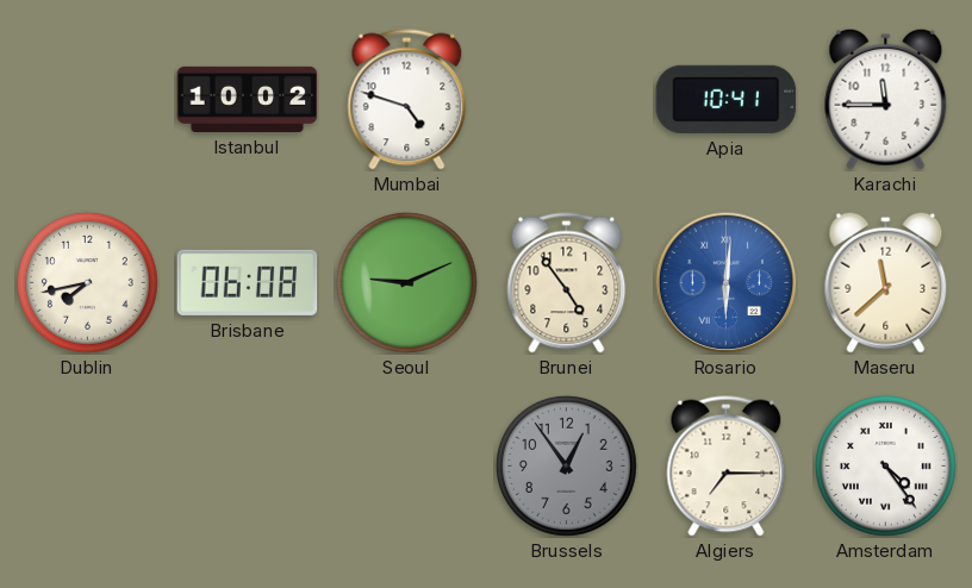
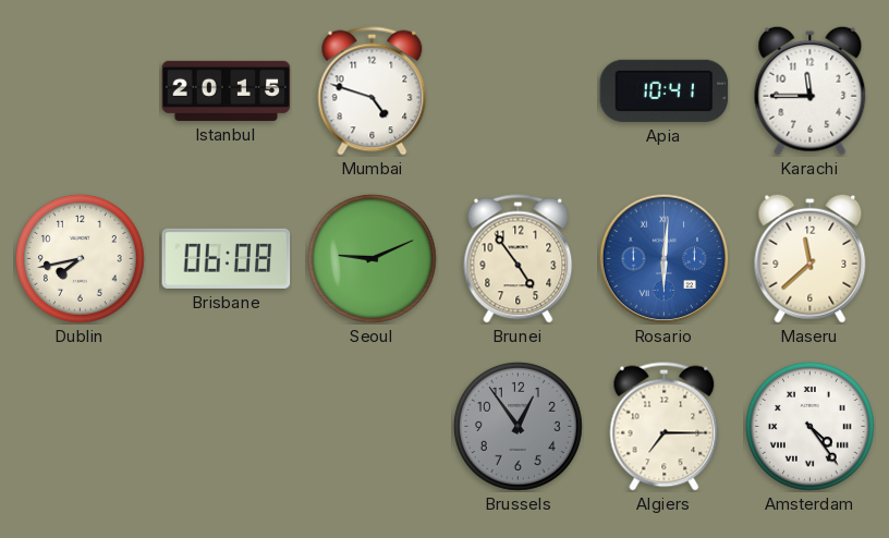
Istanbul: 10:02 -> 20:15 (227, 90)
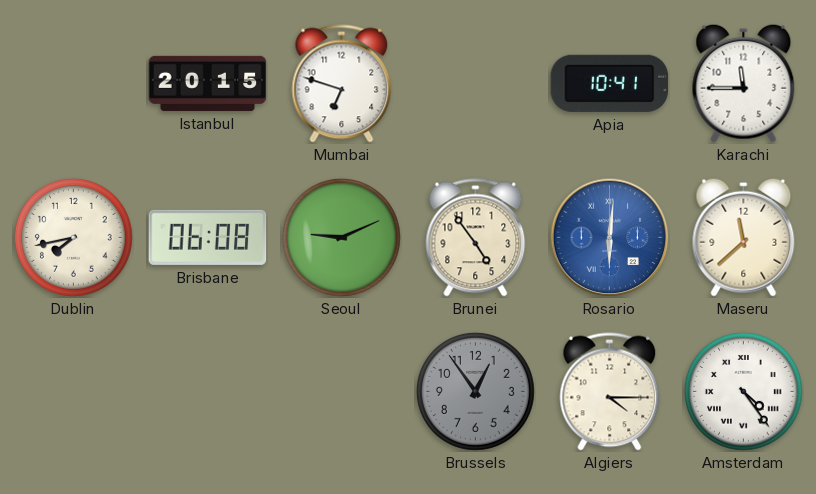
Mumbai: 4:48 -> 6:48 (342, 84)
Algiers: 7:15 -> 4:15 (610, 392)
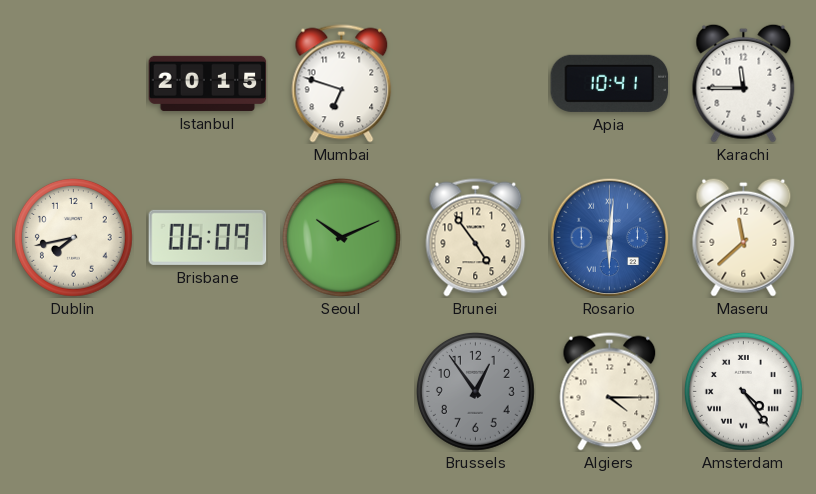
Brisbane: 06:08 -> 06:09 (208, 237)
Seoul: 9:11 -> 10:11 (342, 238)
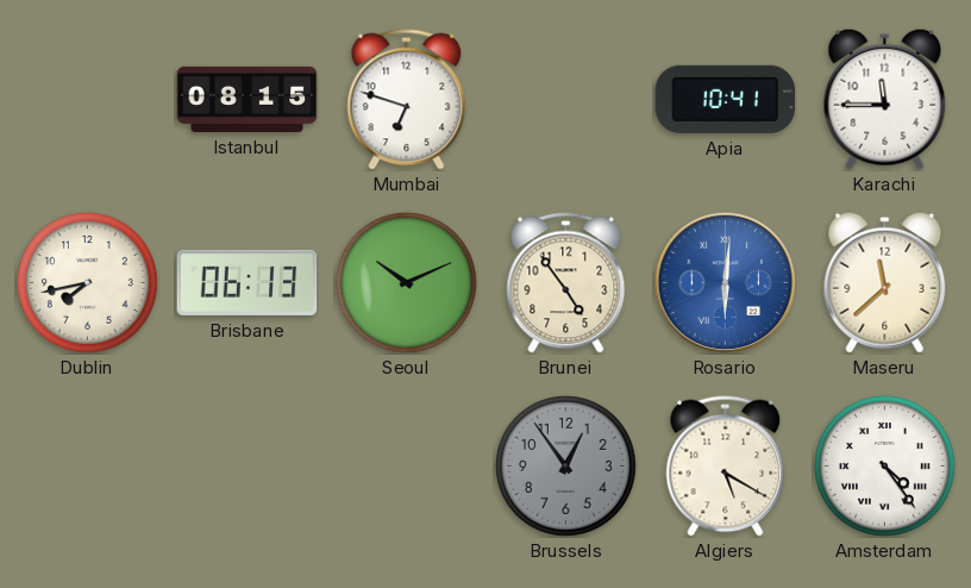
Istanbul: 20:15 -> 08:15 (248, 99)
Brisbane: 06:09 -> 06:13 (248, 282)
Algiers: 4:15 -> 5:20 (726, 467)
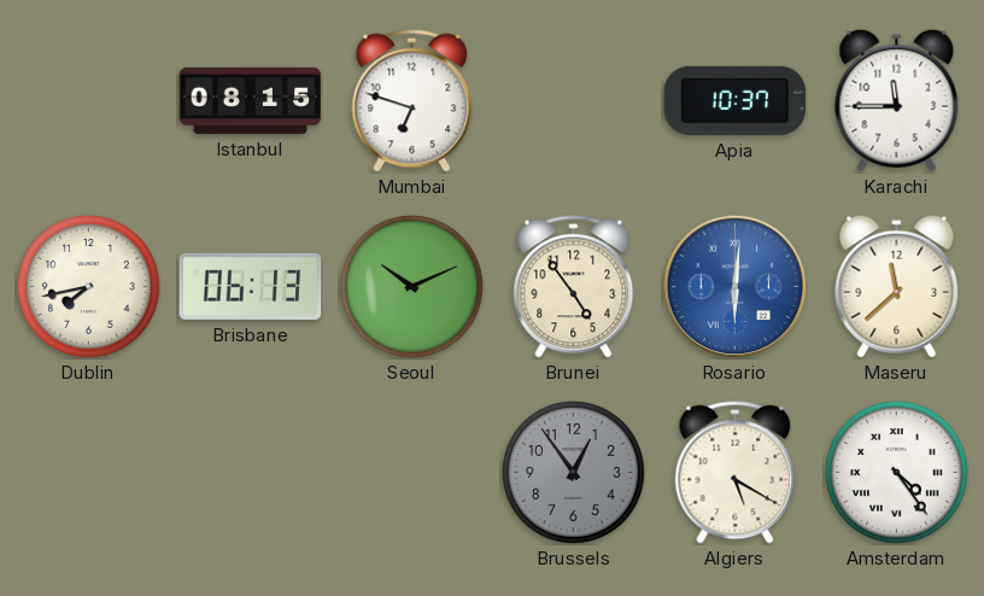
Apia: 10:41 -> 10:37 (736, 100)
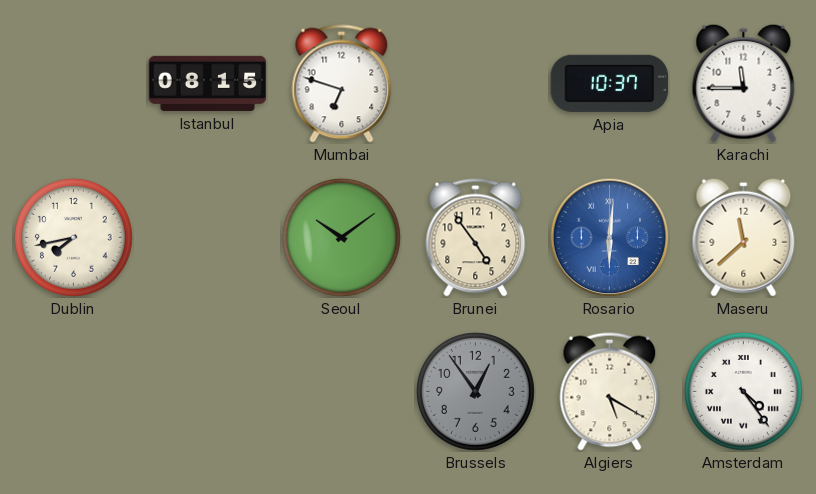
Brisbane: 06:13 -> none (251, 286)
Seoul: 10:11 -> 10:09 (342, 238)
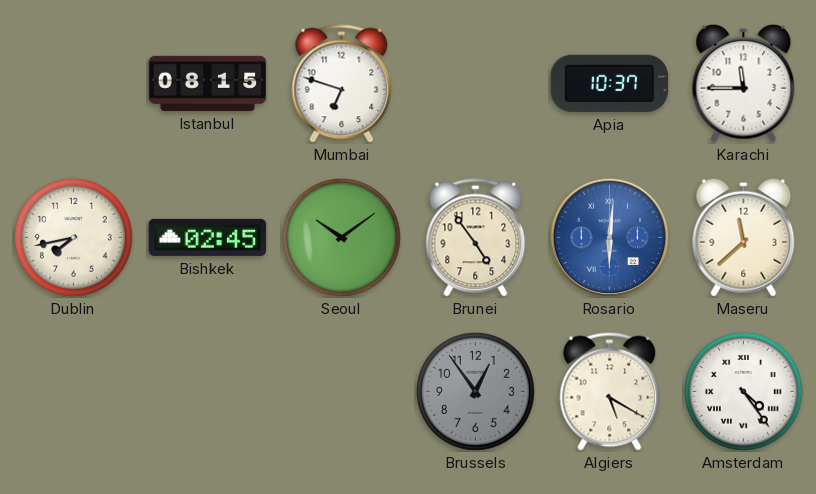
Bishkek: none -> 02:45 (208, 237)
